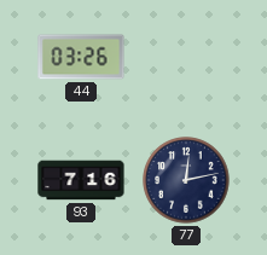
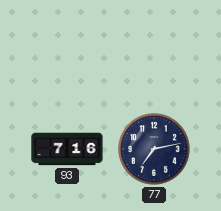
44: 03:26 -> none (81, 57)
77: 12:13 -> 7:13 (154, 149)
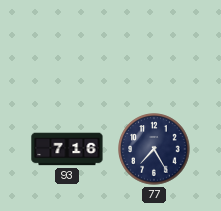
77: 7:13 -> 7:25 (154, 149)
